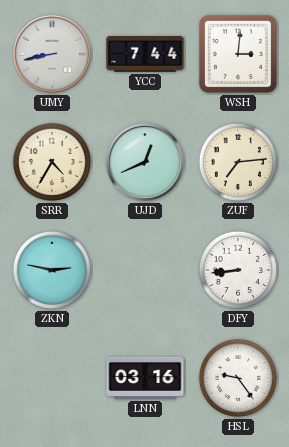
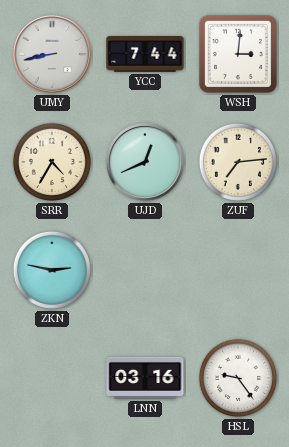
DFY: 8:44 -> none (238, 270)
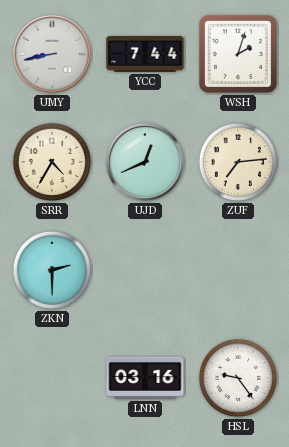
WSH: 3:01 -> 2:03 (238, 54)
ZKN: 2:47 -> 2:30 (52, 270)
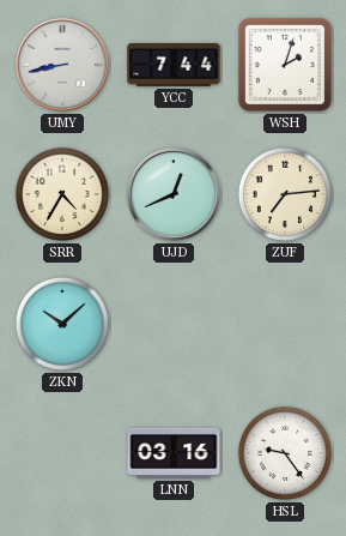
ZKN: 2:30 -> 10:08 (62, 324)
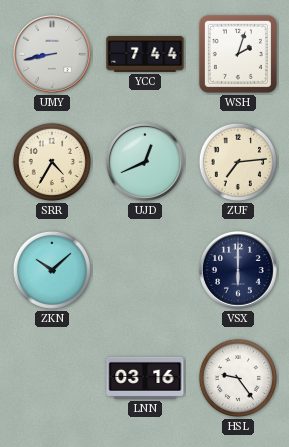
VSX: none -> 6:00 (239, 271)
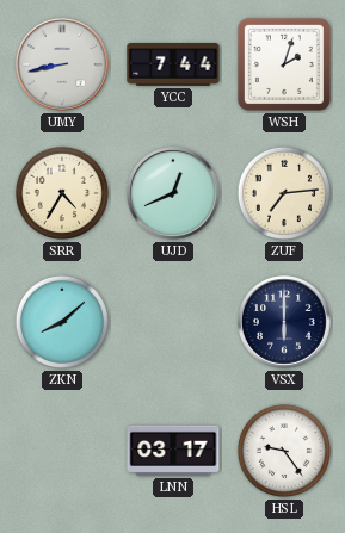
ZKN: 10:08 -> 8:08 (62, 322)
LNN: 03:16 -> 03:17 (173, 451)
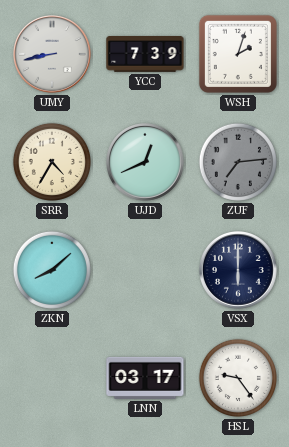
YCC: 7:44 -> 7:39 (145, 54)
ZUF dial: cream -> grey (238, 162)
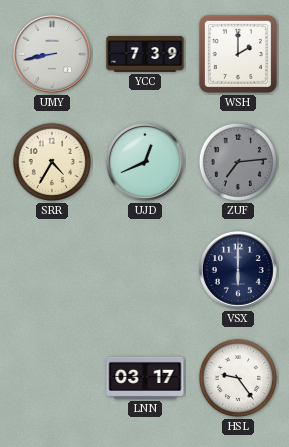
WSH: 2:03 -> 2:00 (238, 54)
ZKN: 8:08 -> none (52, 270)
